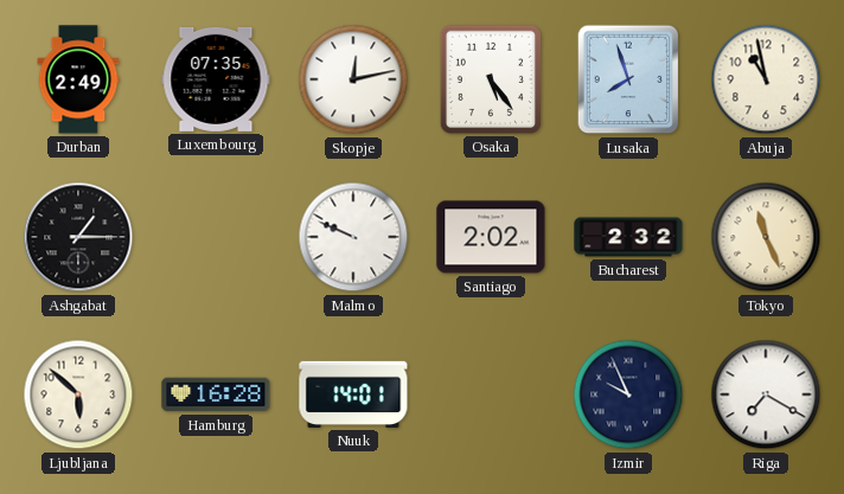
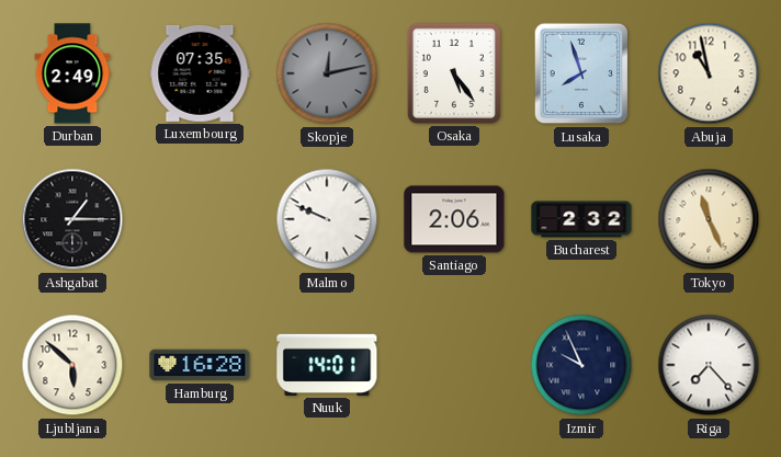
Skopje dial: white -> grey (327, 73)
Santiago: 2:02 -> 2:06 (454, 219)
Riga: 7:20 -> 7:23 (709, 365)
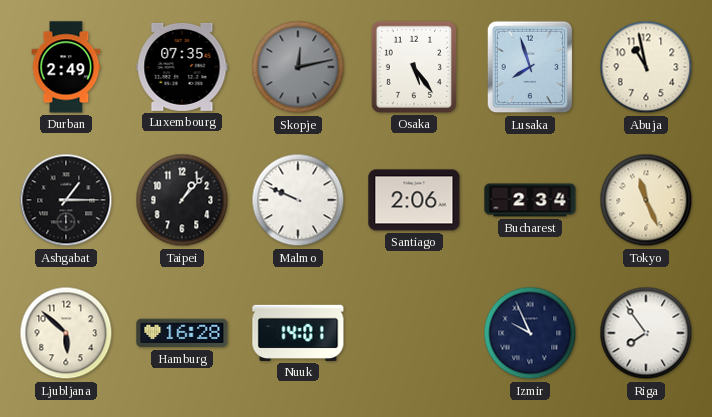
Taipei: none -> 1:07 (182, 200)
Bucharest: 2:32 -> 2:34 (530, 200)
Riga: 7:23 -> 7:54 (646, 333)
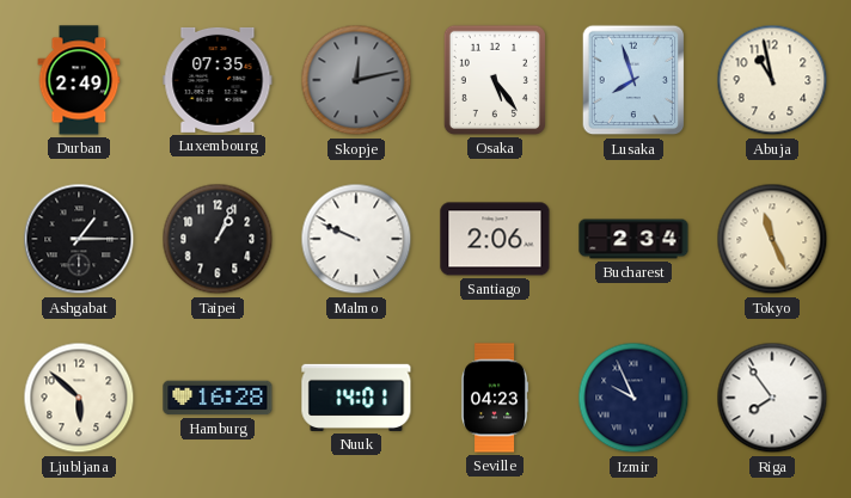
Taipei: 1:07 -> 1:04 (218, 239)
Seville: none -> 04:23 (496, 398)
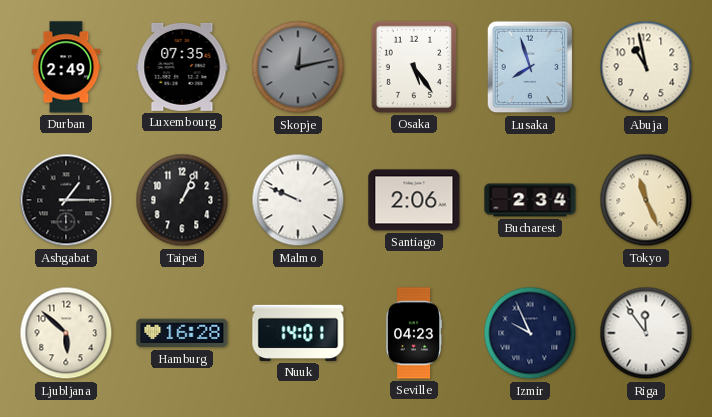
Riga: 7:54 -> 11:54 (646, 333)
